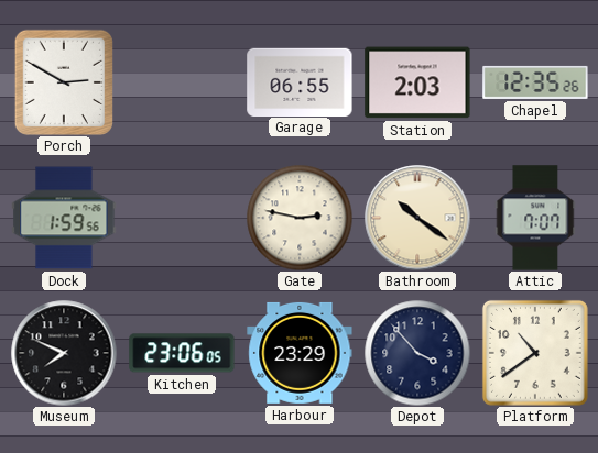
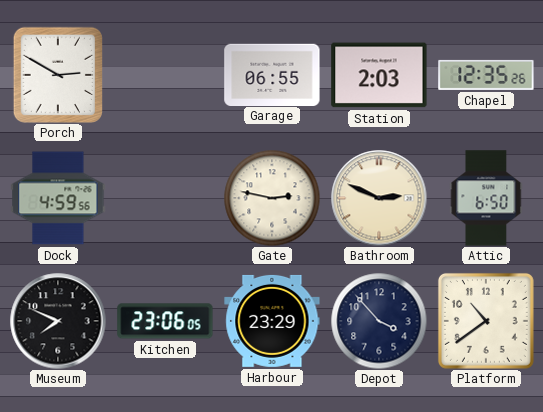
Dock: 1:59 -> 4:59 (58, 198)
Bathroom: 10:21 -> 2:49 (379, 198)
Attic: 7:07 -> 6:50 (486, 198)
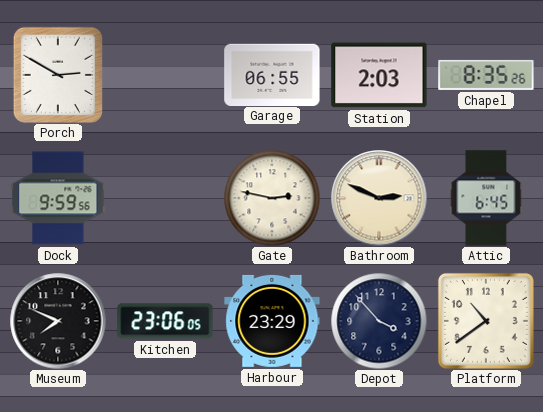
Chapel: 12:35 -> 8:35 (486, 75)
Dock: 4:59 -> 9:59 (58, 198)
Attic: 6:50 -> 6:45 (486, 198)
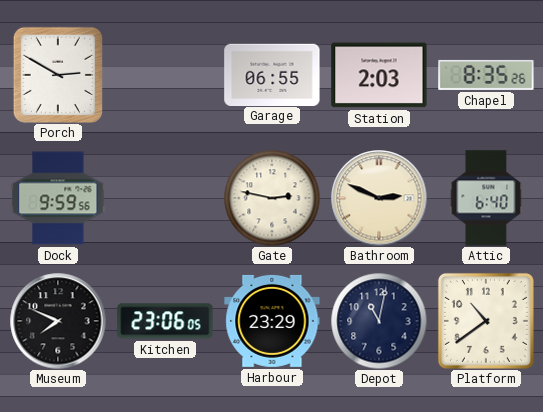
Attic: 6:45 -> 6:40 (486, 198)
Depot: 3:53 -> 11:02 (379, 321)
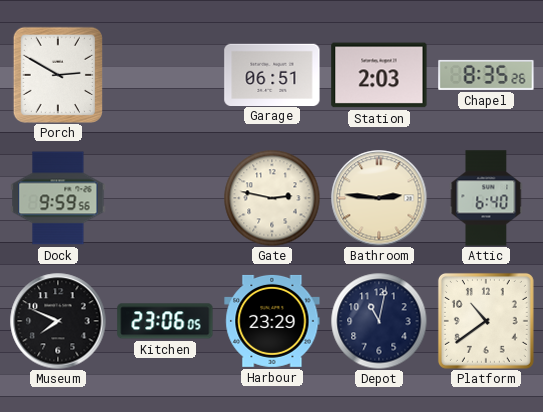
Garage: 06:55 -> 06:51 (272, 74)
Bathroom: 2:49 -> 2:46 (379, 198)
